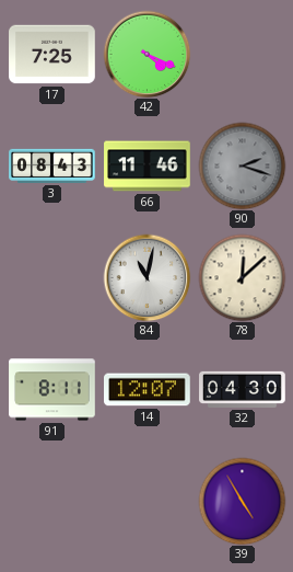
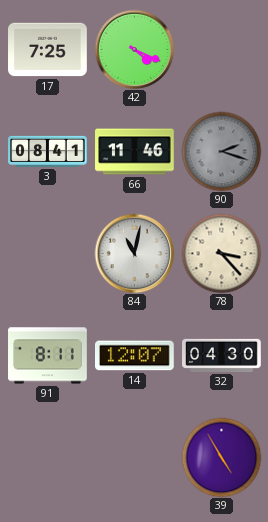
3: 08:43 -> 08:41 (48, 151)
78: 12:08 -> 3:23 (221, 253)
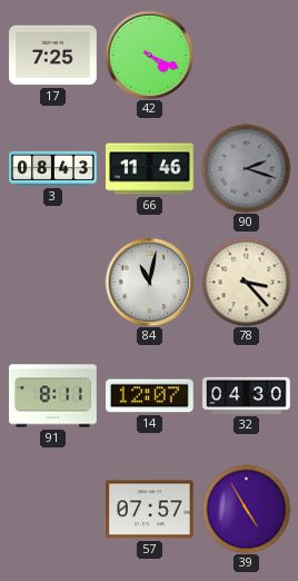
3: 08:41 -> 08:43 (53, 168)
57: none -> 07:57 (150, 510)
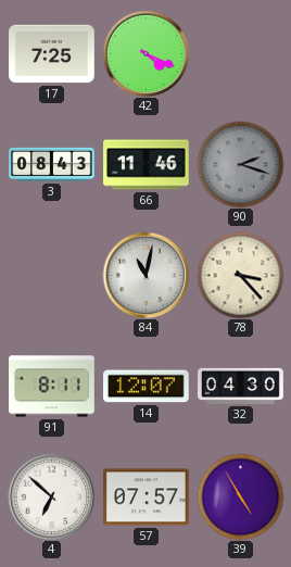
4: none -> 6:52 (51, 496)
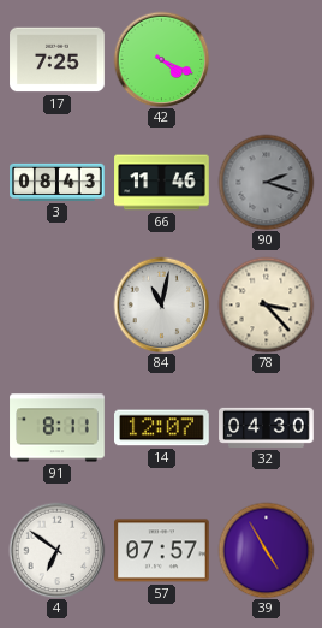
4: 6:52 -> 6:51 (56, 550)
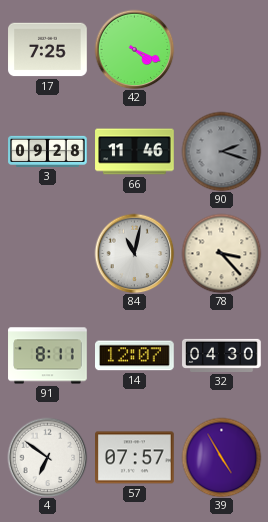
3: 08:43 -> 09:28 (48, 151)
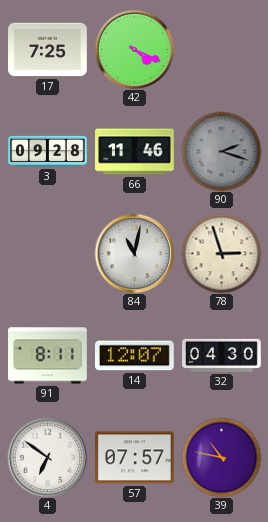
78: 3:23 -> 2:57 (221, 253)
39: 4:55 -> 10:47 (221, 457)
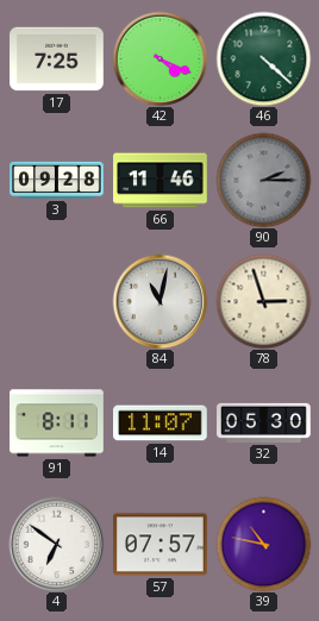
46: none -> 4:22 (263, 58)
90: 2:18 -> 2:15 (263, 180)
14: 12:07 -> 11:07 (161, 424)
32: 04:30 -> 05:30 (264, 422)
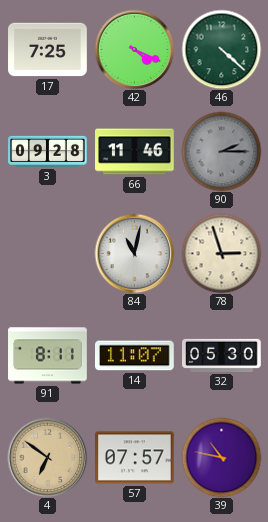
4 dial: white -> champagne (47, 457)
